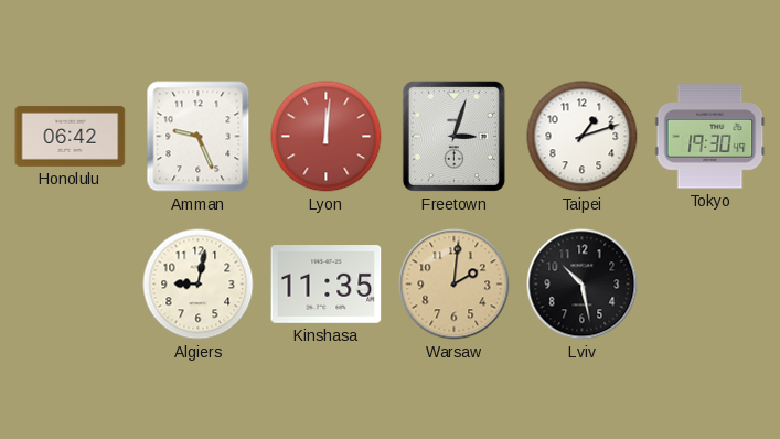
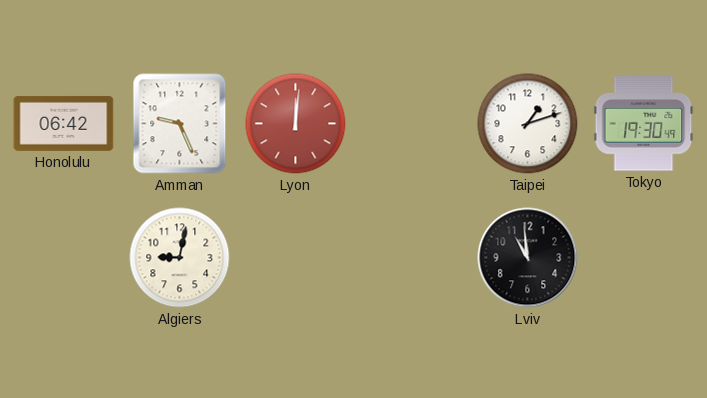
Freetown: 3:03 -> none (453, 136)
Kinshasa: 11:35 -> none (327, 285)
Warsaw: 2:01 -> none (455, 285)
Lviv: 10:28 -> 10:59 (528, 258)
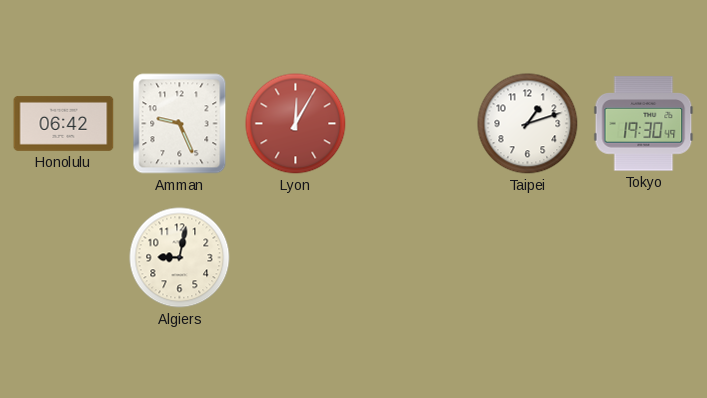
Lyon: 12:01 -> 12:05 (296, 124)
Lviv: 10:59 -> none (528, 258)
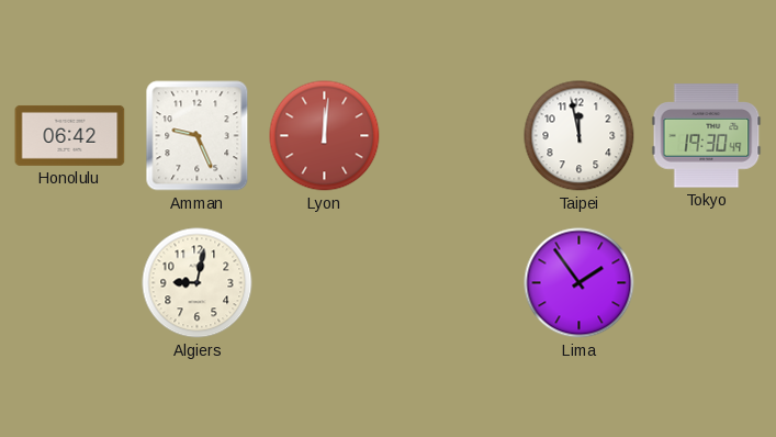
Lyon: 12:05 -> 12:01 (325, 136)
Taipei: 1:12 -> 11:58 (580, 136)
Lima: none -> 1:54 (580, 283)
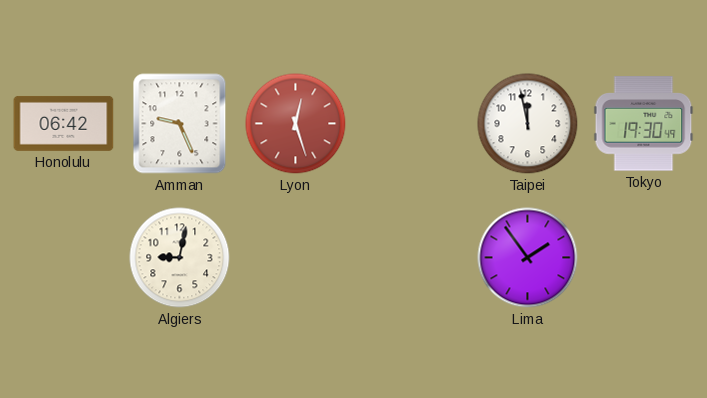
Lyon: 12:01 -> 12:27 (296, 124)
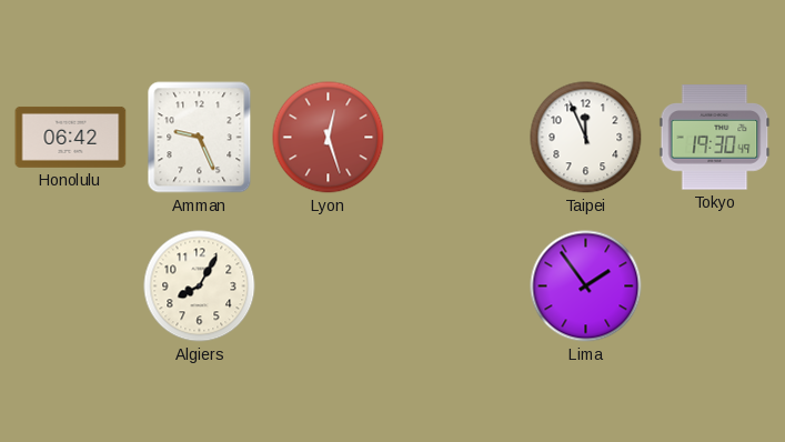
Taipei: 11:58 -> 11:56 (586, 138)
Algiers: 9:02 -> 8:05 (200, 287)
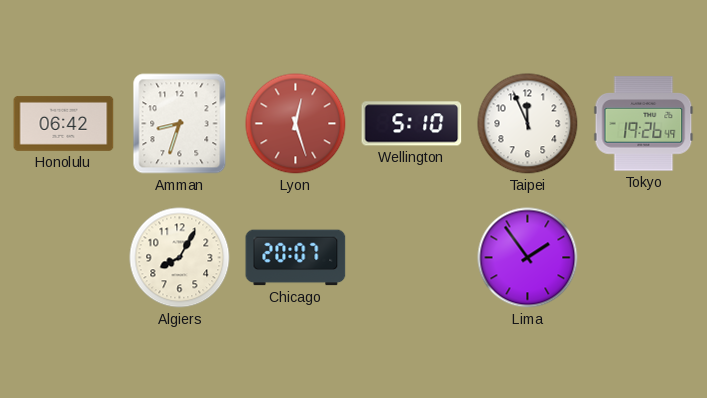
Amman: 9:26 -> 8:33 (180, 124)
Wellington: none -> 5:10 (412, 124)
Tokyo: 19:30 -> 19:26 (644, 124)
Chicago: none -> 20:07 (296, 258)
